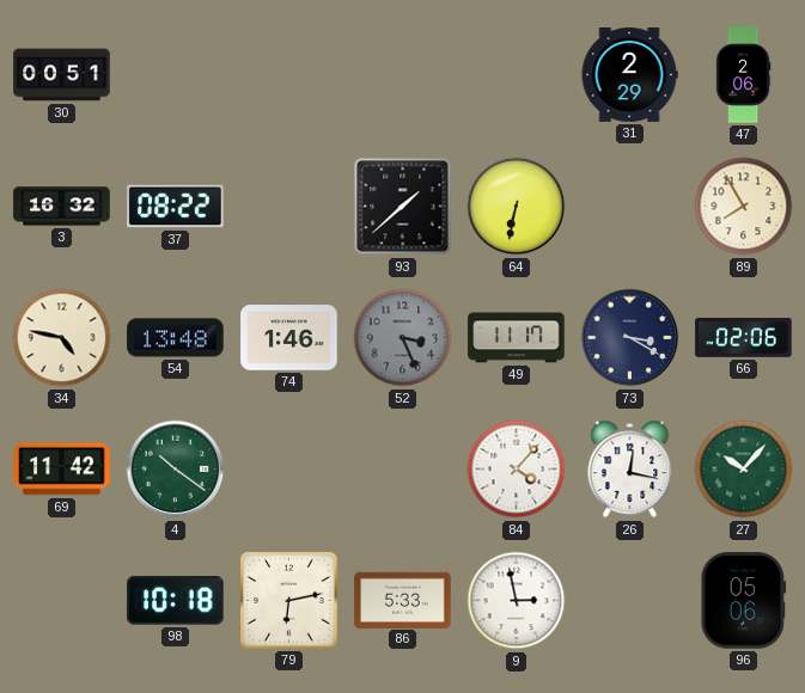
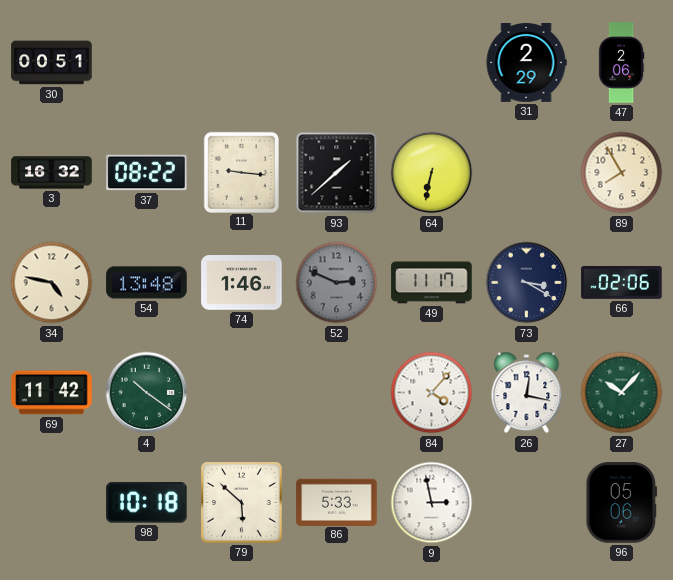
11: none -> 9:16 (241, 172)
52: 3:26 -> 2:49 (337, 283)
79: 6:13 -> 5:52 (242, 503)
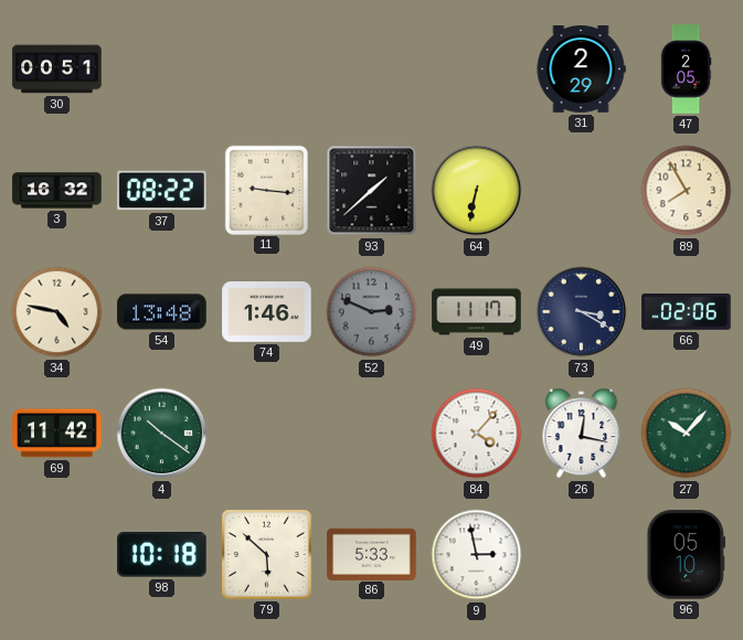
47: 2:06 -> 2:05 (686, 70)
96: 05:06 -> 05:10 (687, 555)
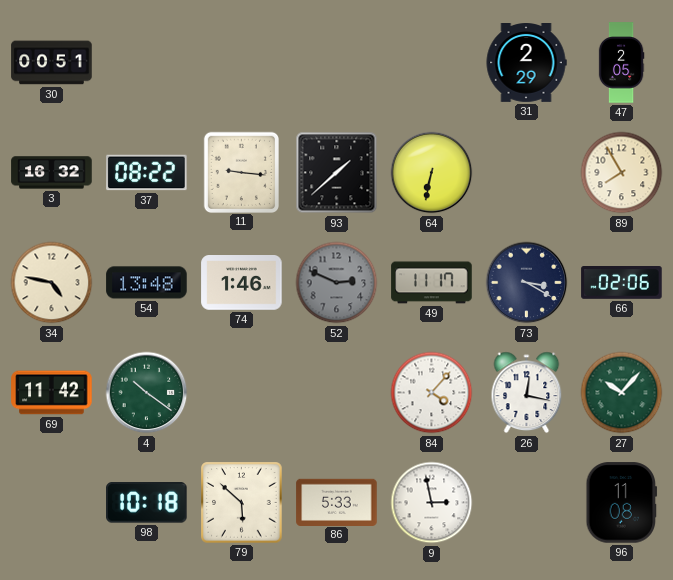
96: 05:10 -> 11:08 (622, 503)
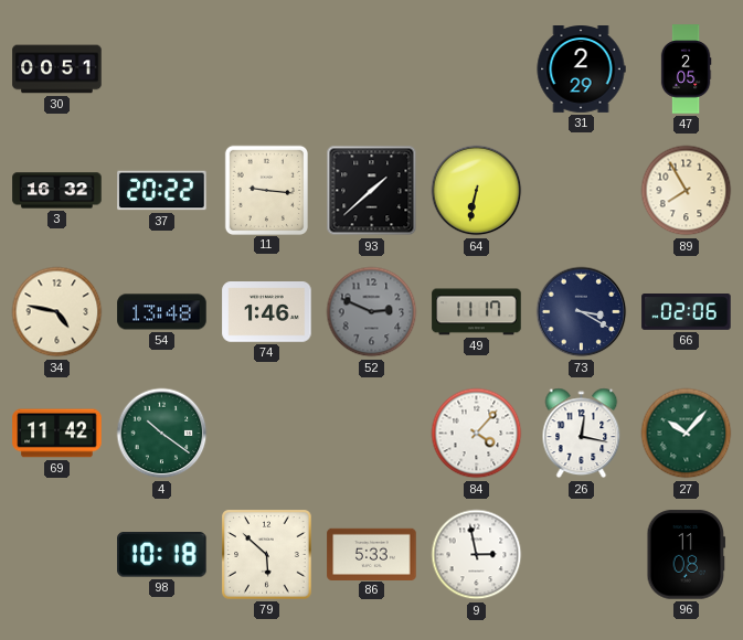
37: 08:22 -> 20:22 (162, 191)
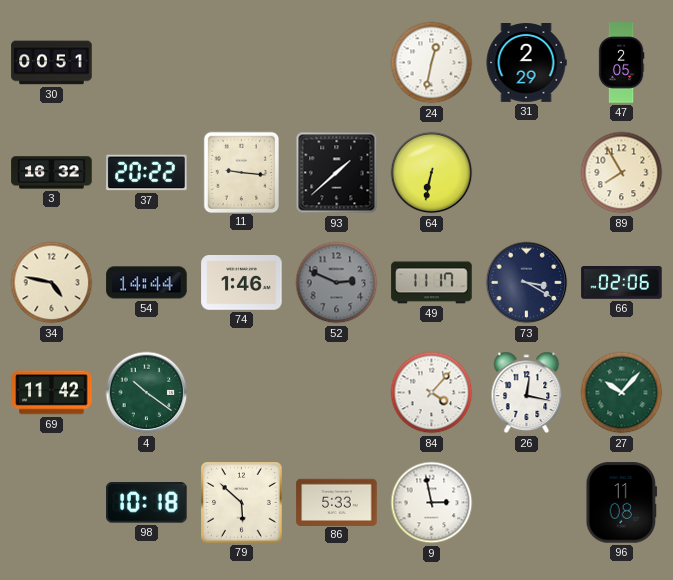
24: none -> 12:32 (432, 63)
54: 13:48 -> 14:44 (147, 283)
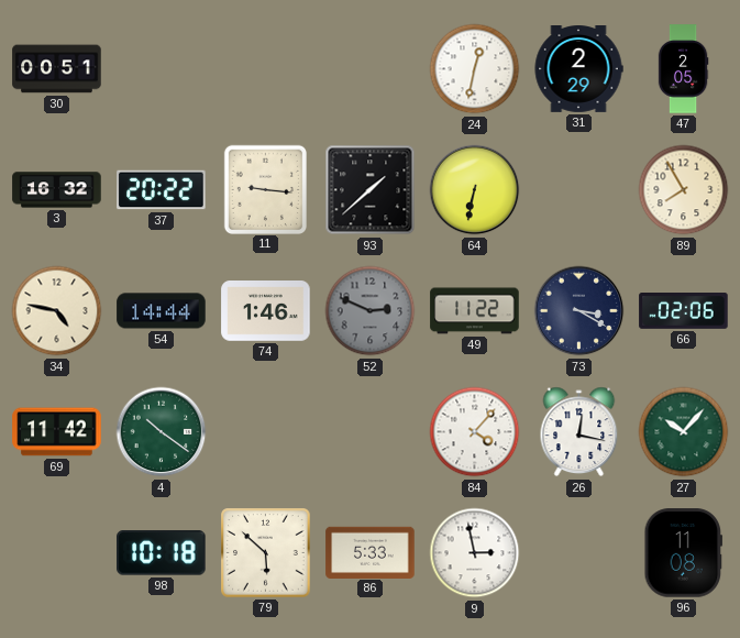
49: 11:17 -> 11:22 (475, 311)
